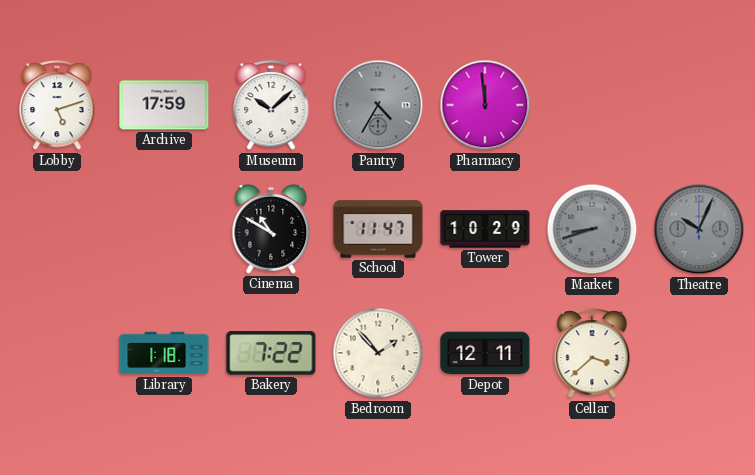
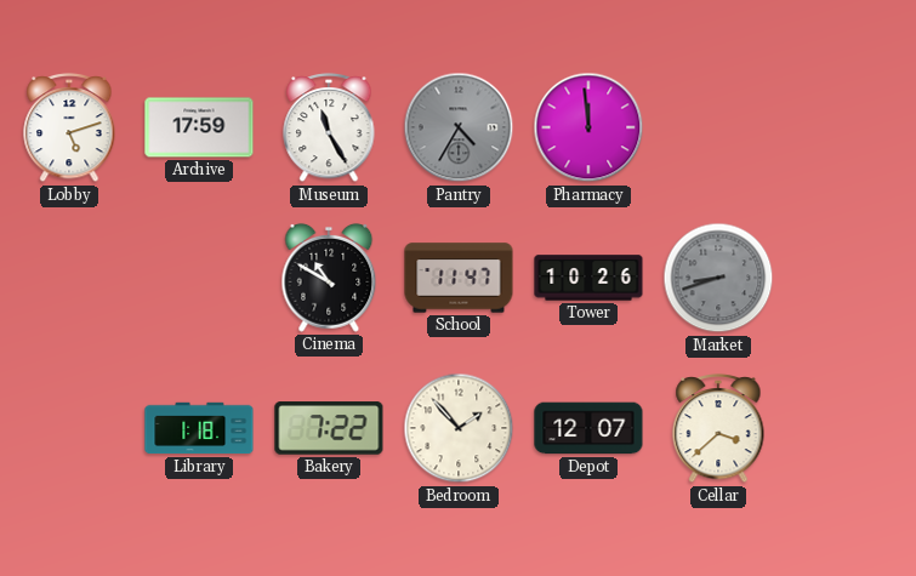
Museum: 10:08 -> 11:25 (329, 127)
Tower: 10:29 -> 10:26 (588, 278)
Theatre: 10:04 -> none (699, 229)
Depot: 12:11 -> 12:07 (588, 428)
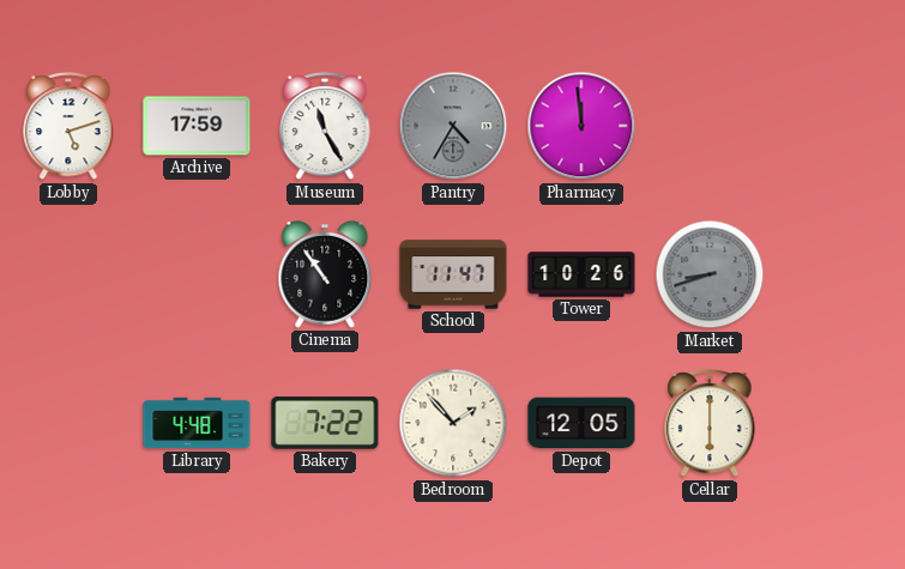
Cinema: 10:50 -> 10:54 (325, 274)
Library: 1:18 -> 4:48 (197, 423)
Depot: 12:07 -> 12:05 (581, 423)
Cellar: 3:38 -> 6:00 (710, 423)
